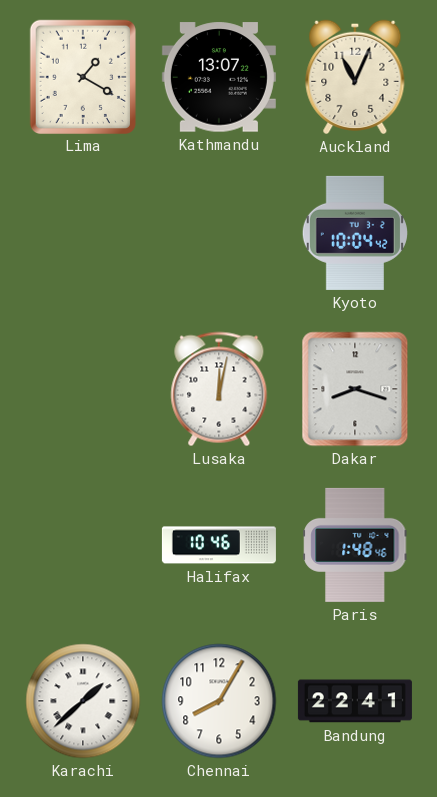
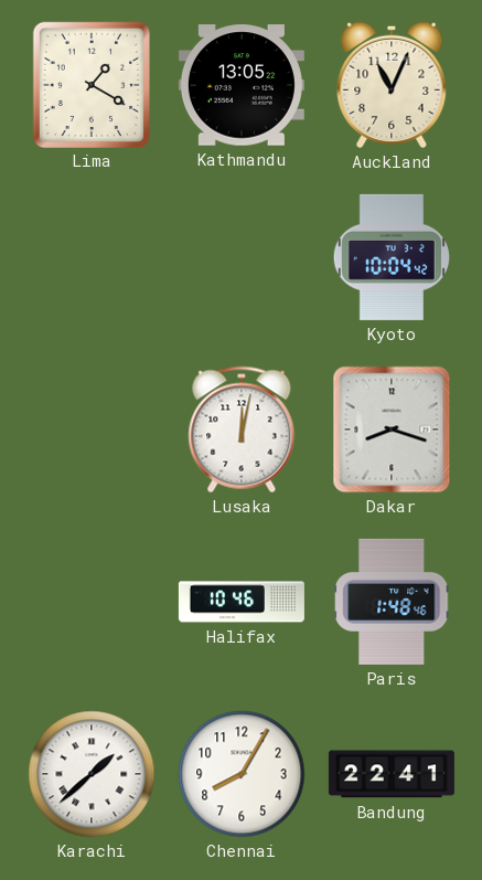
Kathmandu: 13:07 -> 13:05 (242, 85)
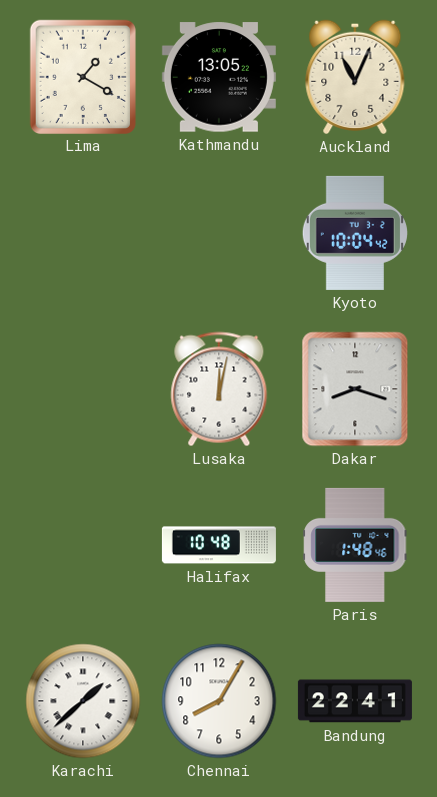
Halifax: 10:46 -> 10:48 (219, 545)
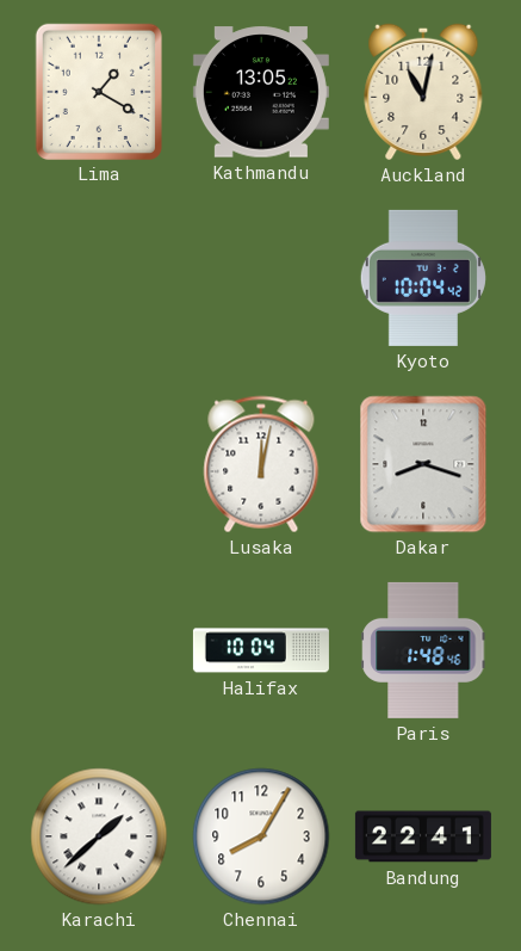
Auckland: 11:04 -> 11:02 (423, 92)
Halifax: 10:48 -> 10:04 (261, 650)
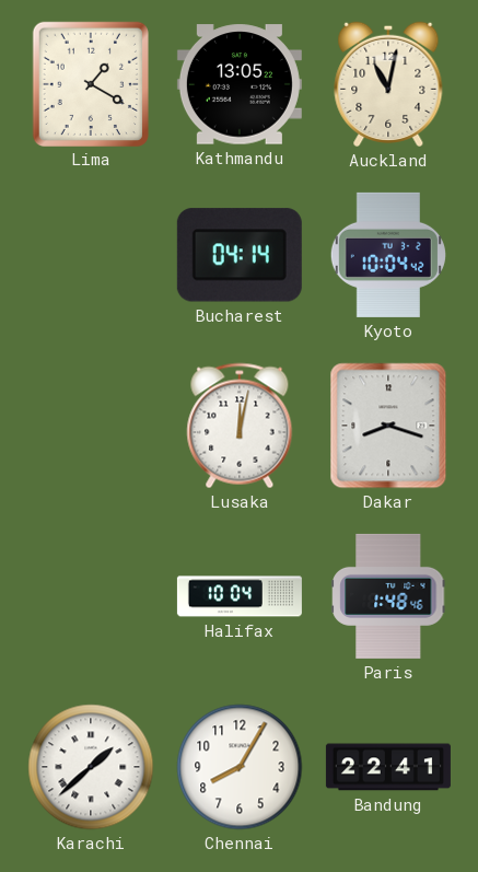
Bucharest: none -> 04:14 (240, 255)
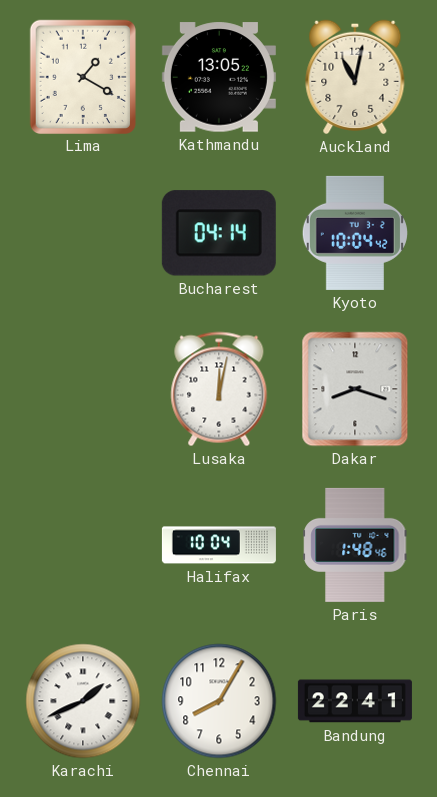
Karachi: 1:38 -> 1:41 (83, 701)
